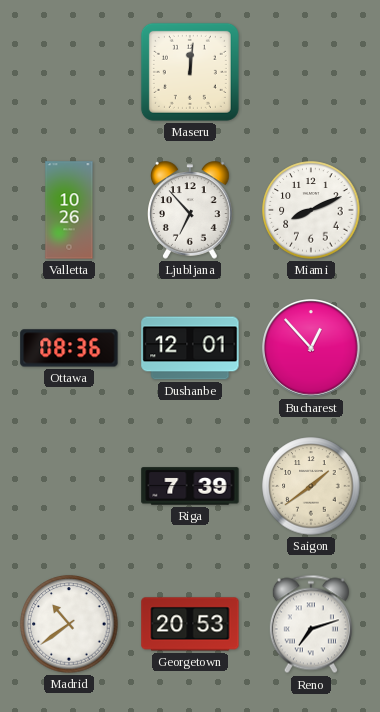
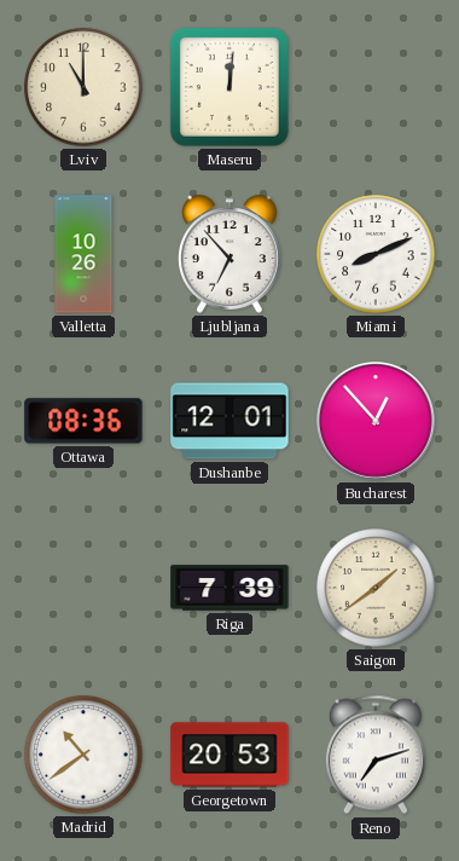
Lviv: none -> 11:00 (83, 87)
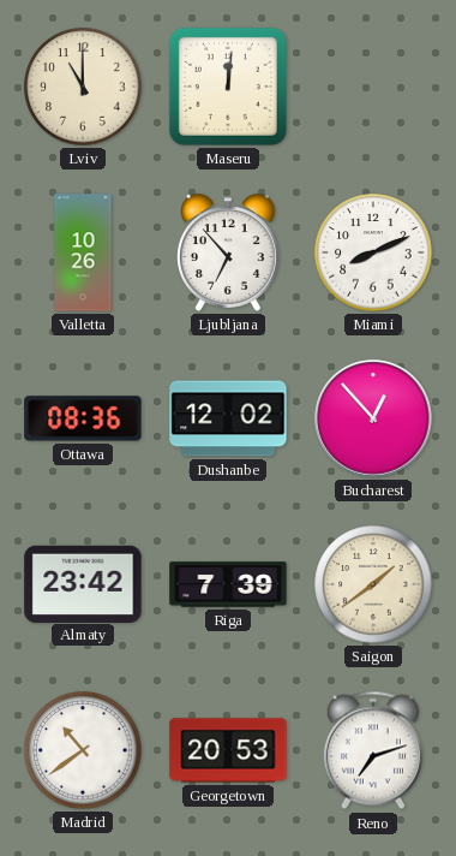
Dushanbe: 12:01 -> 12:02 (228, 418)
Almaty: none -> 23:42 (83, 583)
